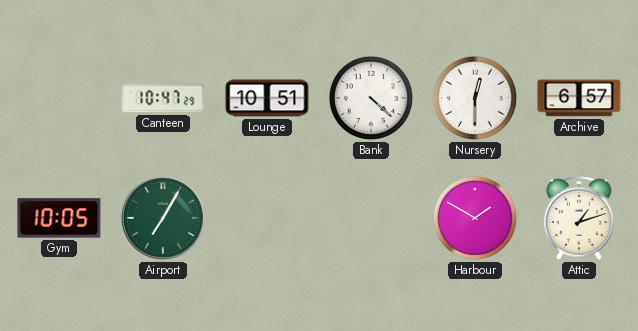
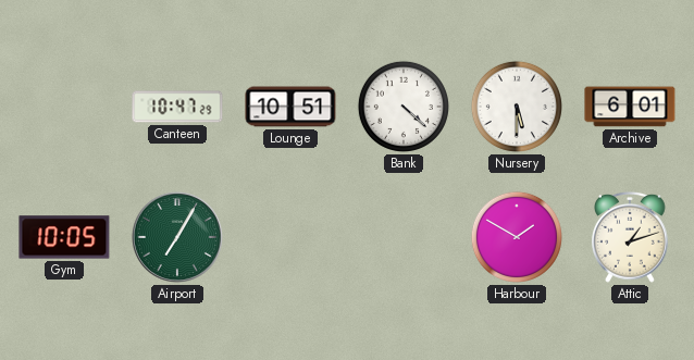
Nursery: 12:30 -> 5:30 (517, 107)
Archive: 6:57 -> 6:01 (630, 107)
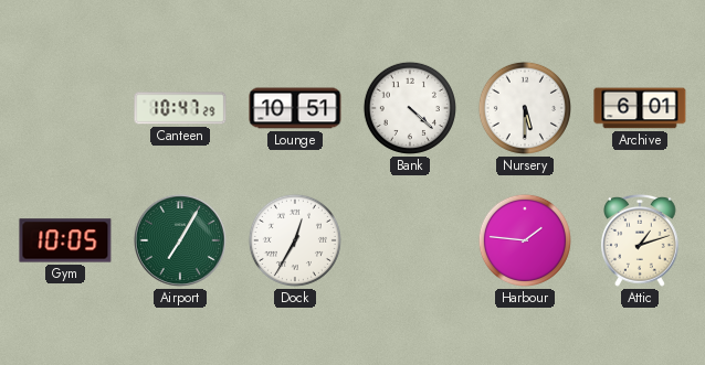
Dock: none -> 12:35 (295, 240)
Harbour: 1:50 -> 1:46 (525, 240)
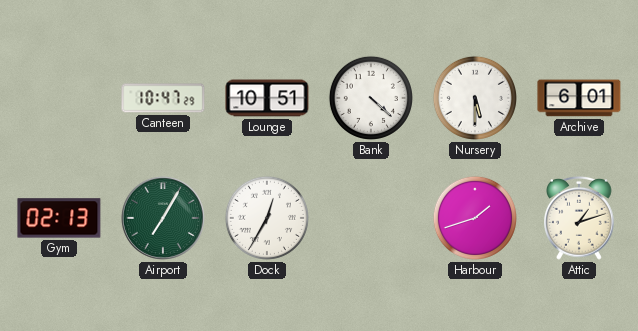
Gym: 10:05 -> 02:13 (59, 218)
Harbour: 1:46 -> 1:42 (475, 218)
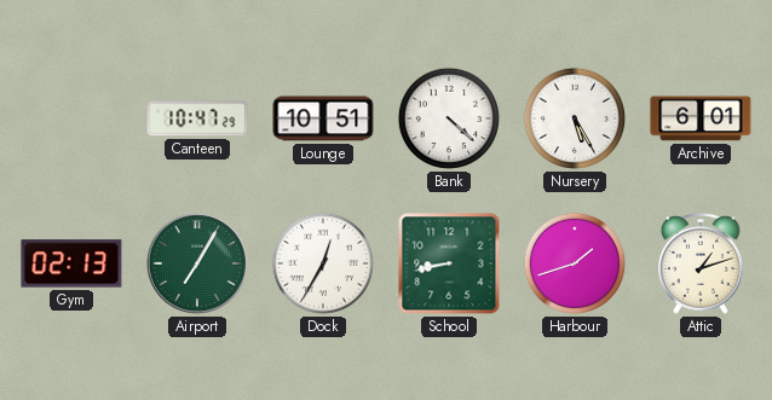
Nursery: 5:30 -> 5:25 (575, 118)
School: none -> 8:43 (449, 263)
